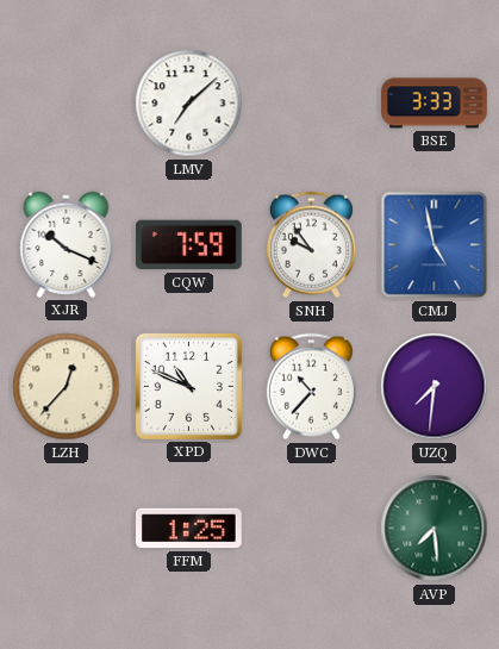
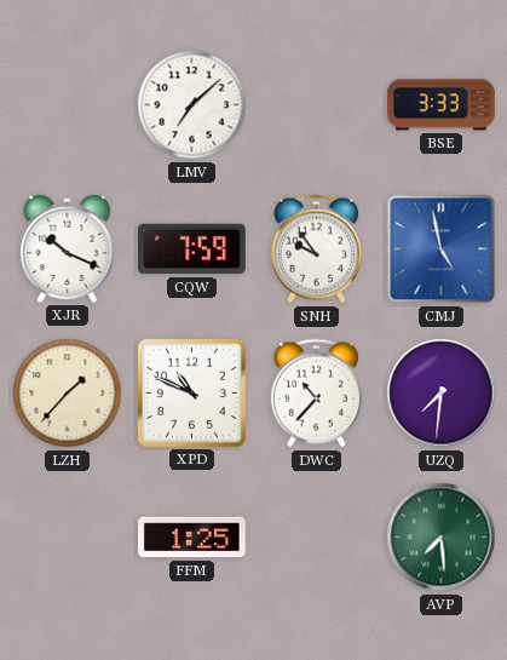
LZH: 12:37 -> 1:37 (68, 394)
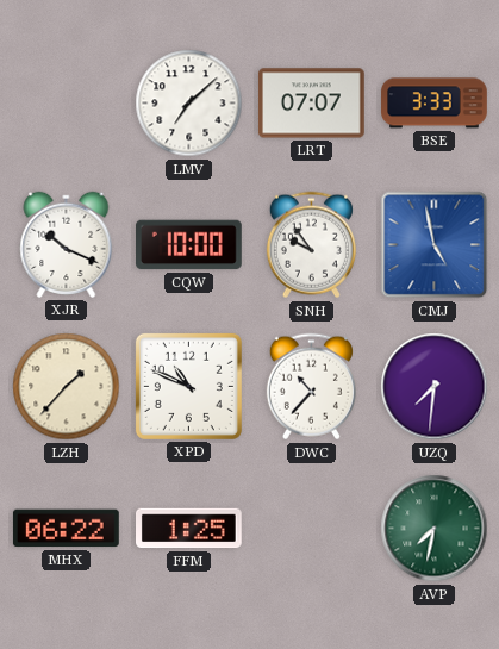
LRT: none -> 07:07 (312, 104)
CQW: 7:59 -> 10:00 (189, 245)
MHX: none -> 06:22 (66, 529)
AVP: 7:29 -> 7:32 (435, 529)
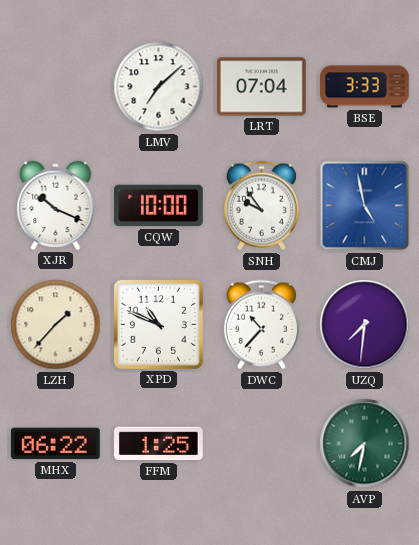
LRT: 07:07 -> 07:04 (262, 87)
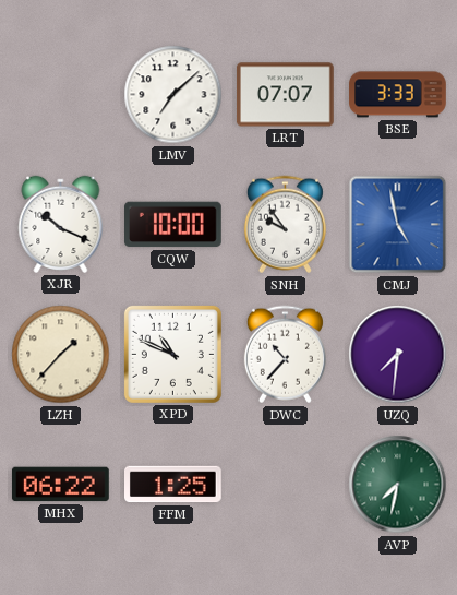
LRT: 07:04 -> 07:07 (286, 95)
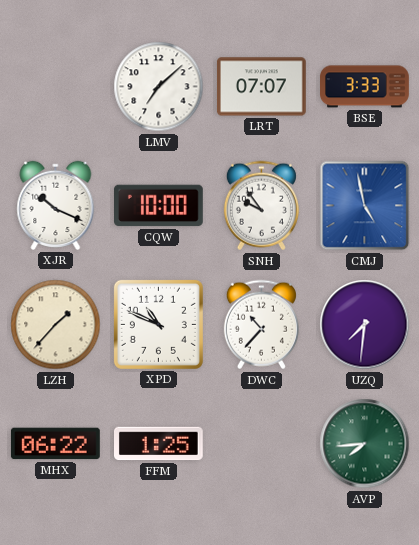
AVP: 7:32 -> 7:44 (365, 444)
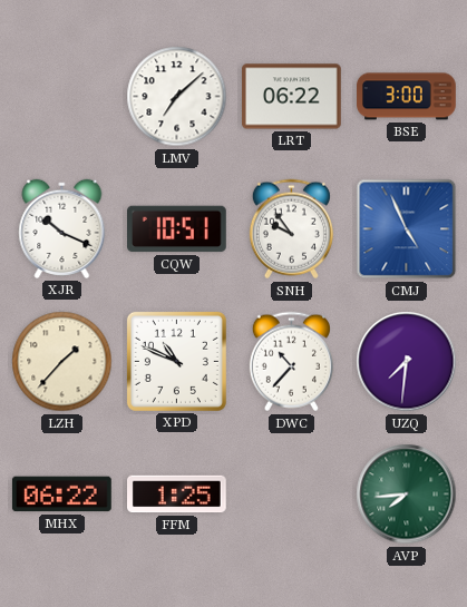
LRT: 07:07 -> 06:22 (292, 97)
BSE: 3:33 -> 3:00 (407, 97)
CQW: 10:00 -> 10:51 (177, 229)
CMJ: 4:58 -> 4:56 (407, 229)
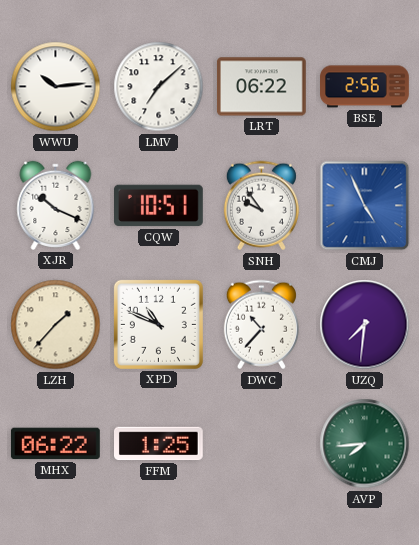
WWU: none -> 10:14 (56, 87)
BSE: 3:00 -> 2:56 (365, 87)
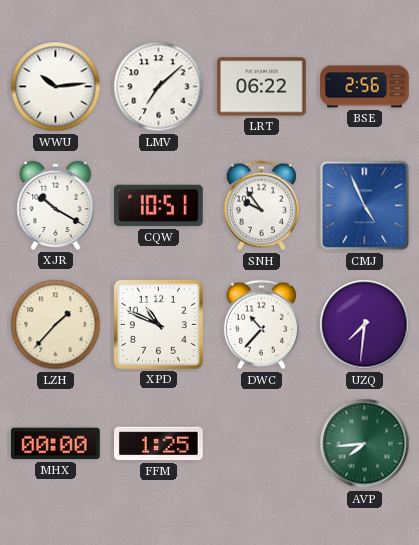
XJR: 10:19 -> 10:20 (56, 205)
MHX: 06:22 -> 00:00 (55, 444)
